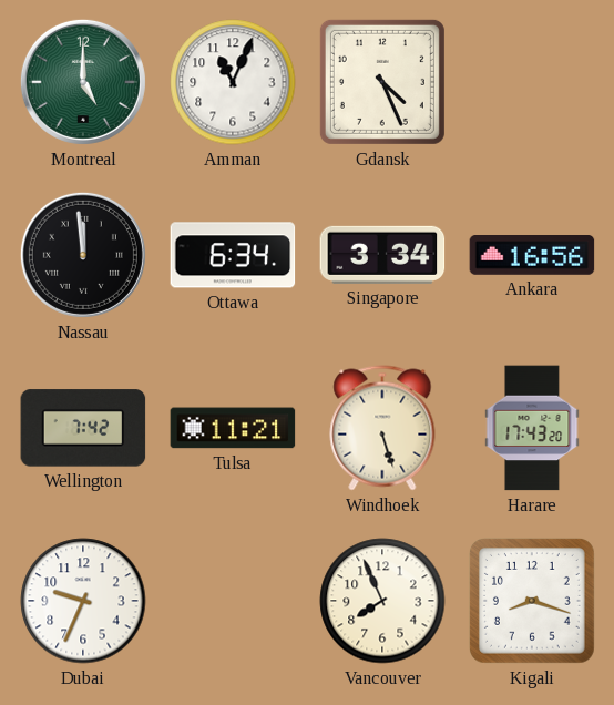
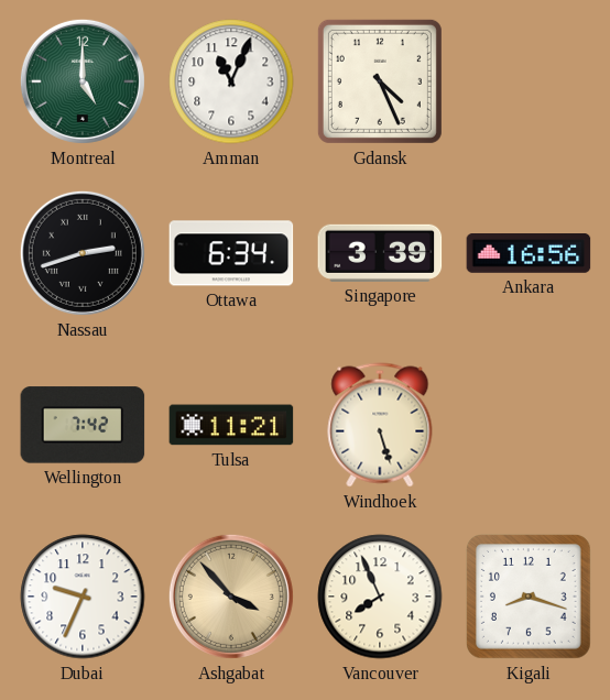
Nassau: 11:59 -> 2:42 (83, 253)
Singapore: 3:34 -> 3:39 (380, 253)
Harare: 17:43 -> none (532, 428)
Ashgabat: none -> 3:53 (231, 597)
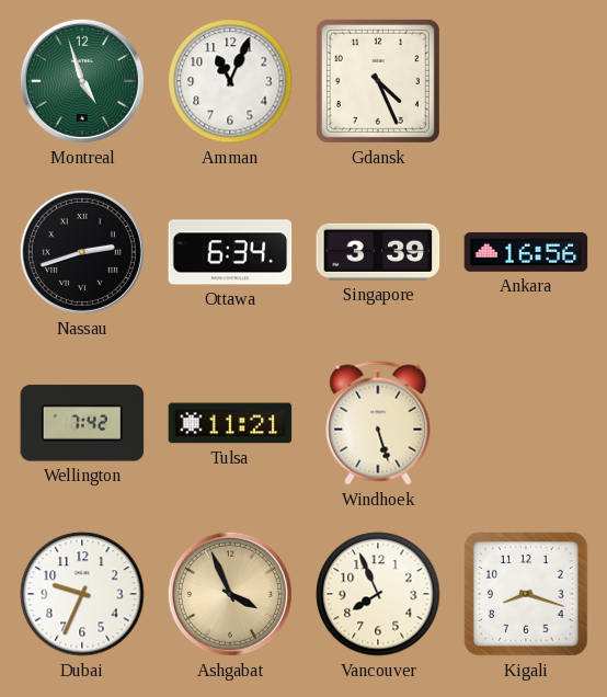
Montreal: 5:00 -> 4:57 (82, 81)
Ashgabat: 3:53 -> 3:56 (230, 594)
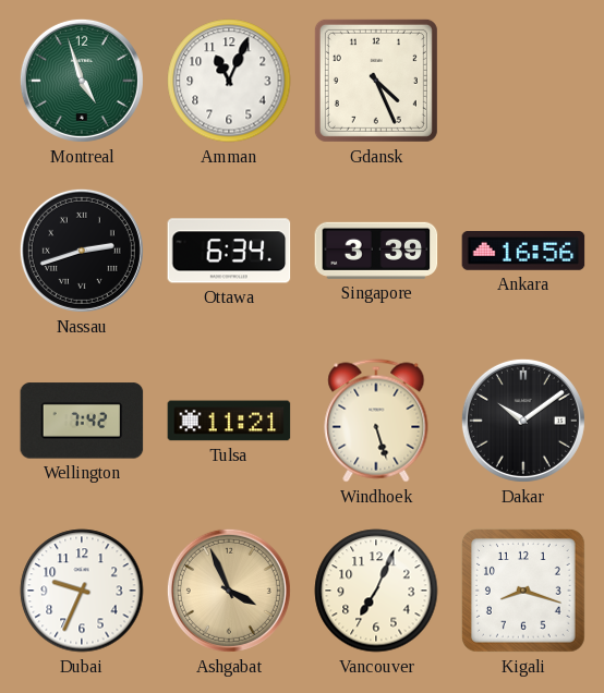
Dakar: none -> 10:09 (523, 421)
Vancouver: 7:56 -> 7:04 (376, 591)
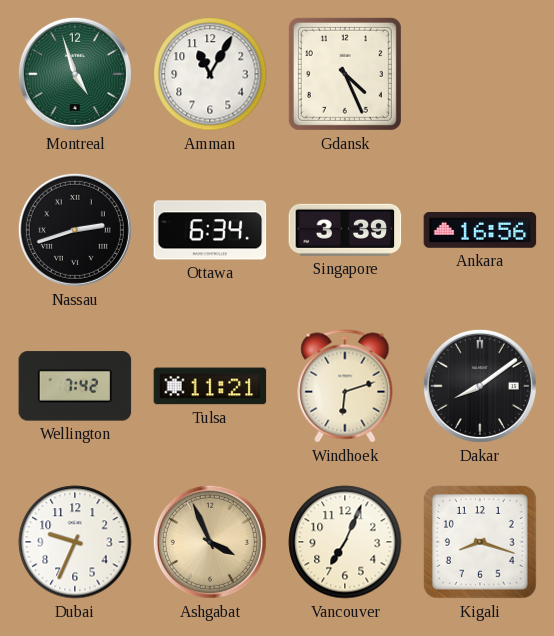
Amman: 11:04 -> 11:05 (210, 74)
Windhoek: 5:27 -> 6:12 (345, 386)
Dakar: 10:09 -> 8:09 (480, 386)
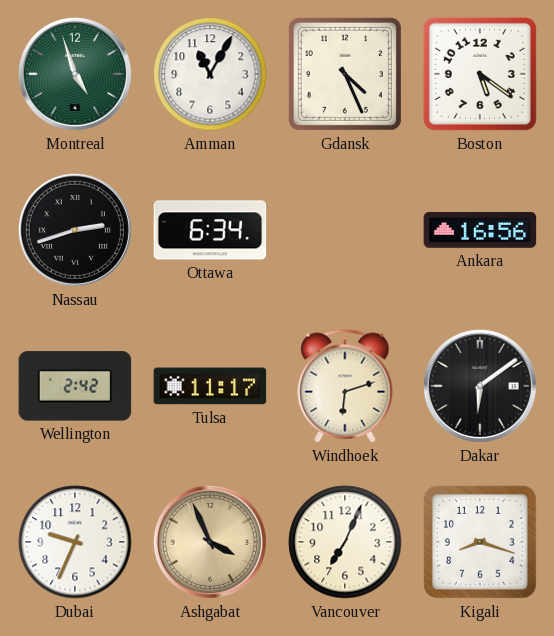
Boston: none -> 5:21 (480, 74)
Singapore: 3:39 -> none (345, 230)
Wellington: 7:42 -> 2:42 (75, 386)
Tulsa: 11:21 -> 11:17 (210, 386)
Dakar: 8:09 -> 6:09 (480, 386)
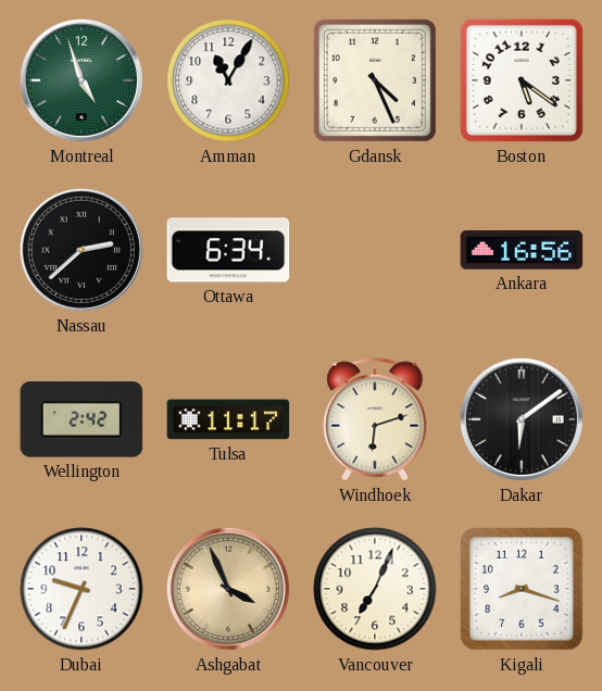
Nassau: 2:42 -> 2:38 (81, 250)
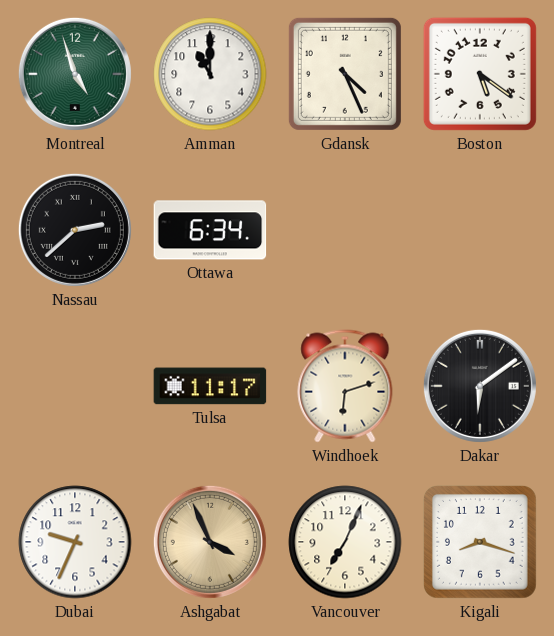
Amman: 11:05 -> 11:00 (210, 74)
Ankara: 16:56 -> none (522, 251)
Wellington: 2:42 -> none (81, 419)
